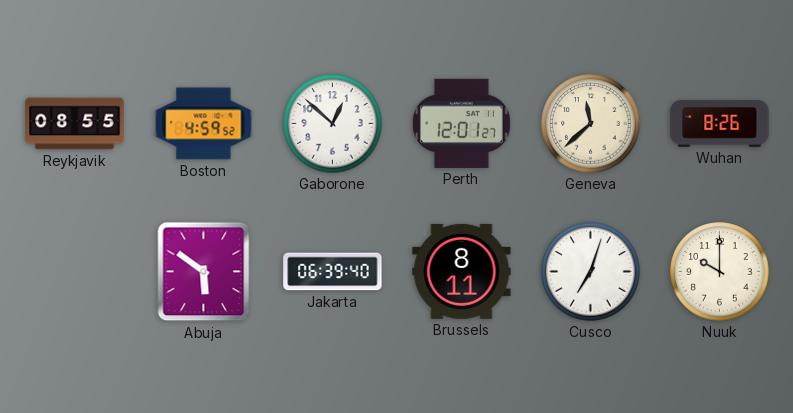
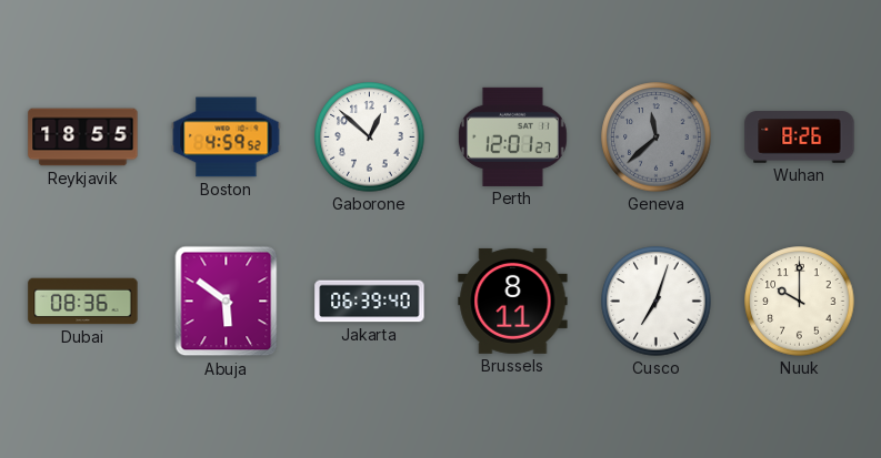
Reykjavik: 08:55 -> 18:55 (83, 138)
Geneva dial: cream -> grey (657, 138)
Dubai: none -> 08:36 (83, 302)
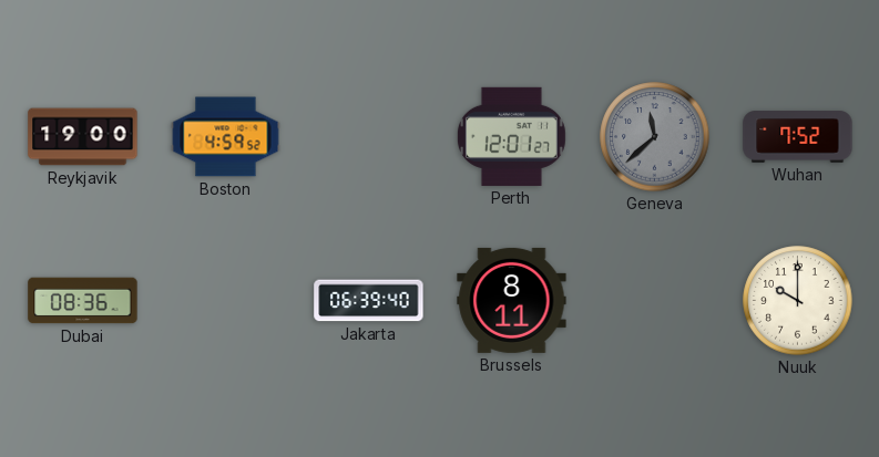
Reykjavik: 18:55 -> 19:00 (83, 137)
Gaborone: 12:52 -> none (370, 138)
Wuhan: 8:26 -> 7:52 (798, 137)
Abuja: 5:51 -> none (227, 302)
Cusco: 7:03 -> none (657, 302)
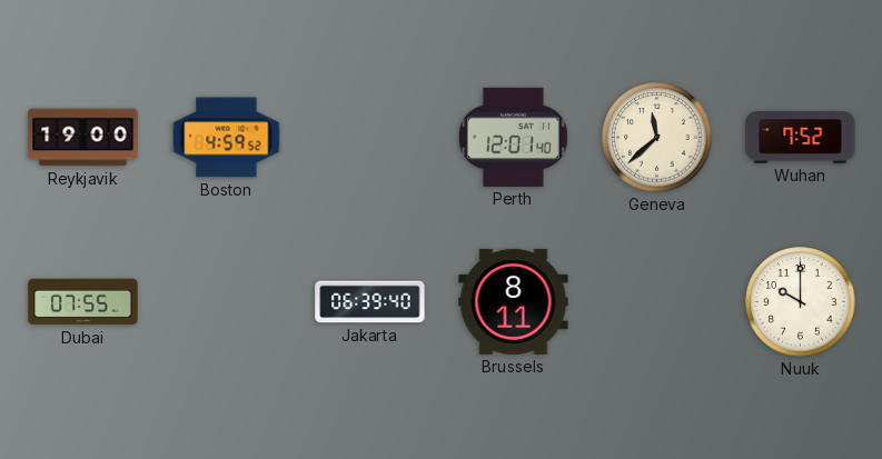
Perth: 12:01:27 -> 12:01:40 (513, 137)
Geneva dial: grey -> cream (657, 138)
Dubai: 08:36 -> 07:55 (83, 302)
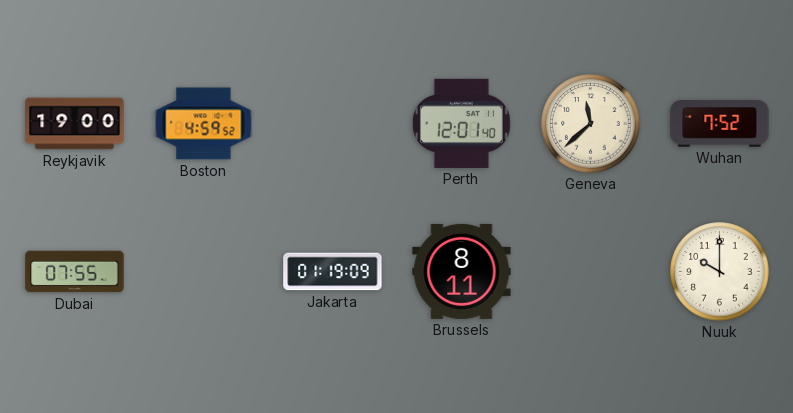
Jakarta: 06:39 -> 01:19 (333, 272)
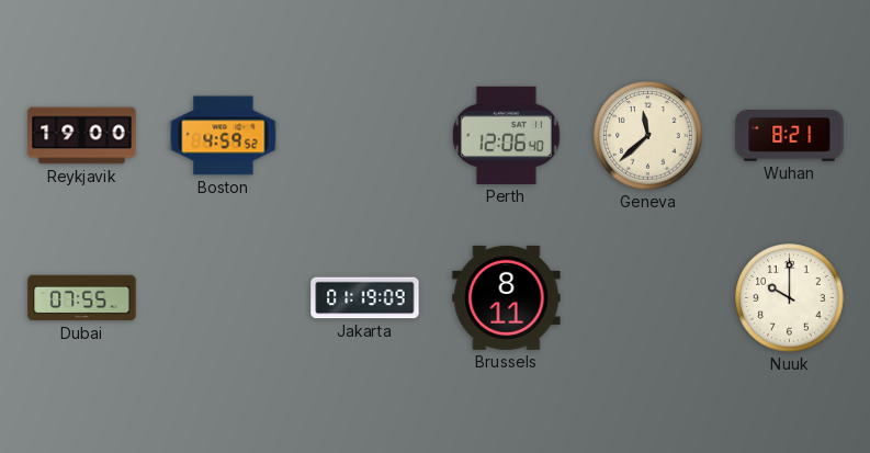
Perth: 12:01 -> 12:06 (506, 135)
Wuhan: 7:52 -> 8:21 (790, 136)
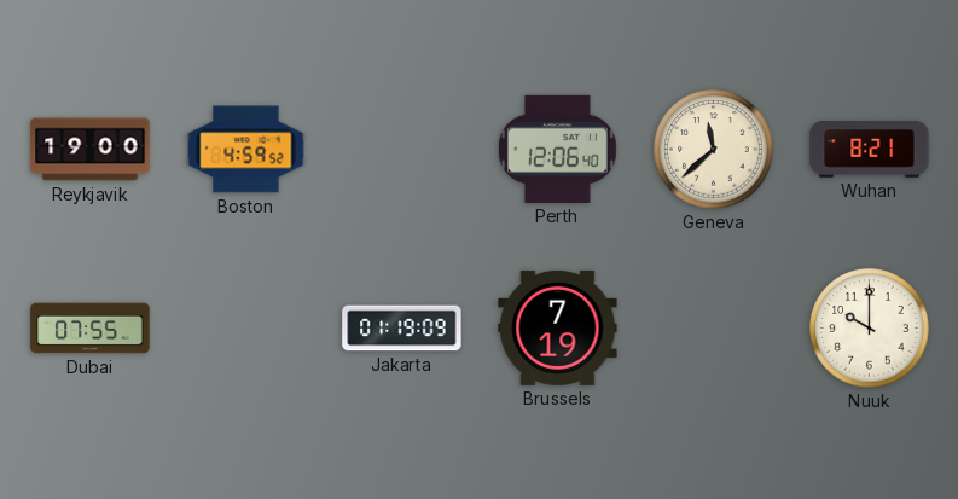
Brussels: 8:11 -> 7:19 (558, 327)
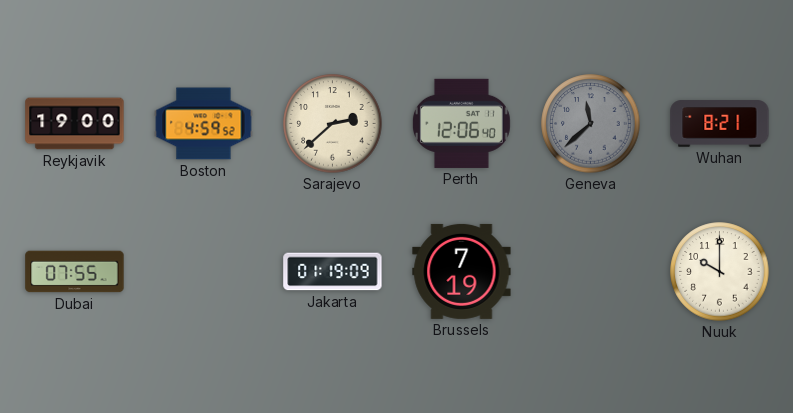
Sarajevo: none -> 2:38 (333, 124)
Geneva dial: cream -> grey (591, 124)
